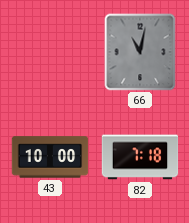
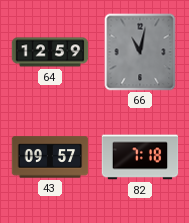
64: none -> 12:59 (50, 52)
43: 10:00 -> 09:57 (50, 157)
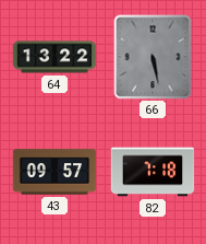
64: 12:59 -> 13:22 (54, 57)
66: 11:02 -> 5:28 (153, 57)
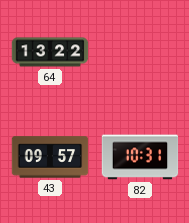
66: 5:28 -> none (153, 57)
82: 7:18 -> 10:31 (140, 157)
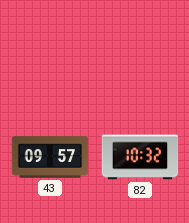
64: 13:22 -> none (50, 52)
82: 10:31 -> 10:32 (140, 157)
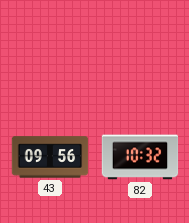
43: 09:57 -> 09:56 (50, 157)
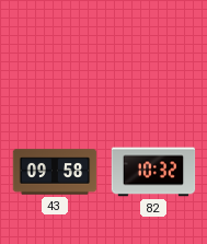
43: 09:56 -> 09:58 (55, 172)
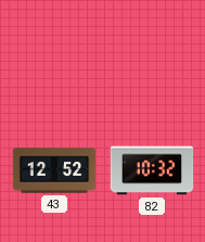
43: 09:58 -> 12:52 (54, 170)
